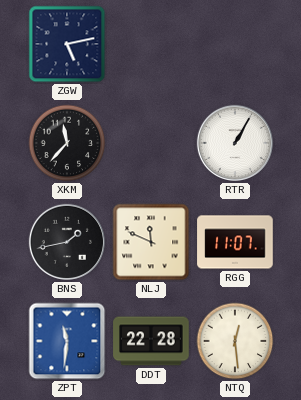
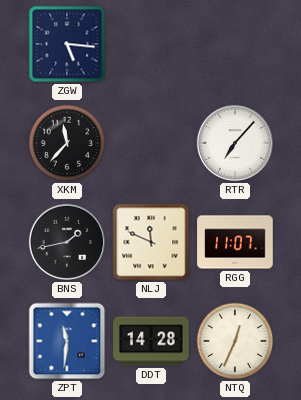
ZGW: 5:13 -> 5:16 (67, 44)
RTR: 1:05 -> 7:07 (235, 143)
DDT: 22:28 -> 14:28 (151, 341)
NTQ: 12:29 -> 12:34 (235, 341)
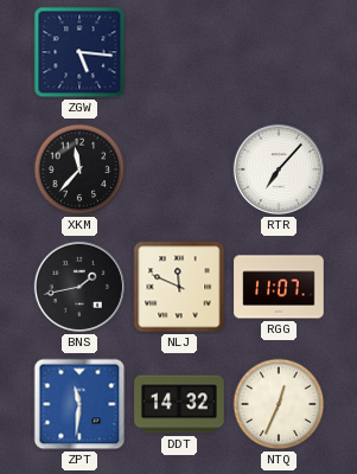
DDT: 14:28 -> 14:32 (179, 404)
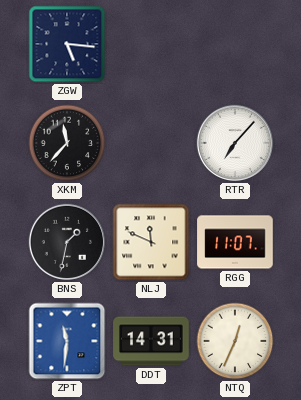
BNS: 1:43 -> 1:32 (67, 242)
DDT: 14:32 -> 14:31 (151, 341)
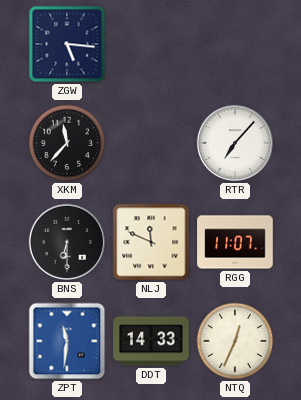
BNS: 1:32 -> 6:30 (67, 242)
DDT: 14:31 -> 14:33 (151, 341)
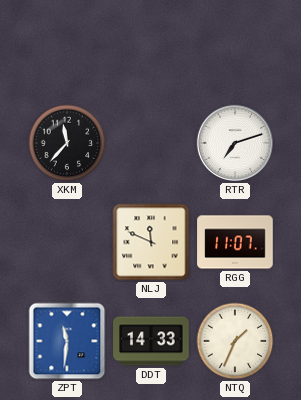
ZGW: 5:16 -> none (67, 44)
RTR: 7:07 -> 7:12 (235, 143)
BNS: 6:30 -> none (67, 242)
NTQ: 12:34 -> 1:34 (235, 341)
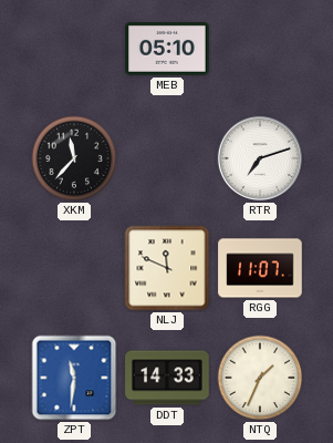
MEB: none -> 05:10 (167, 50)
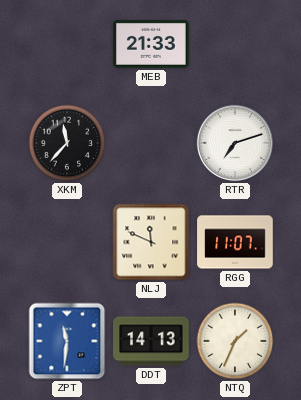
MEB: 05:10 -> 21:33 (151, 45)
DDT: 14:33 -> 14:13 (151, 341)
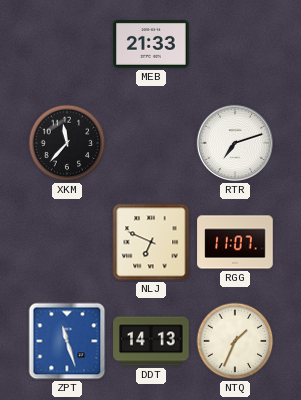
NLJ: 11:49 -> 6:49 (151, 242)
ZPT: 11:31 -> 11:27 (67, 341)
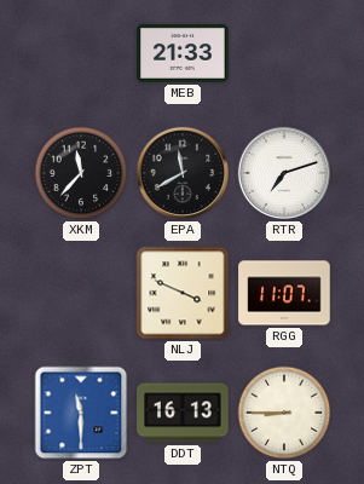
EPA: none -> 11:40 (183, 173)
NLJ: 6:49 -> 3:49 (183, 293)
ZPT: 11:27 -> 11:30 (81, 413)
DDT: 14:13 -> 16:13 (183, 413)
NTQ: 1:34 -> 8:45 (284, 413)
